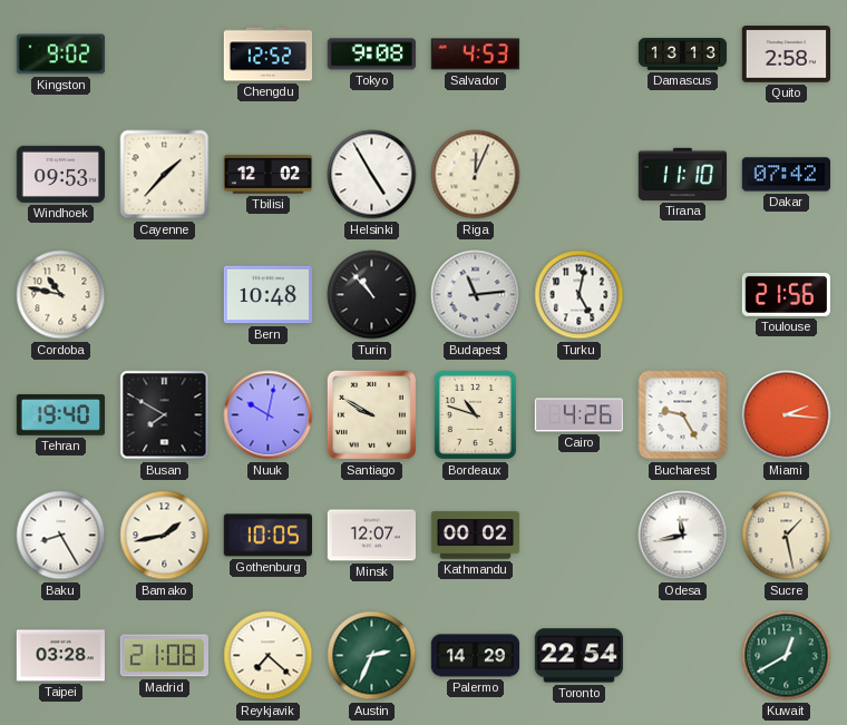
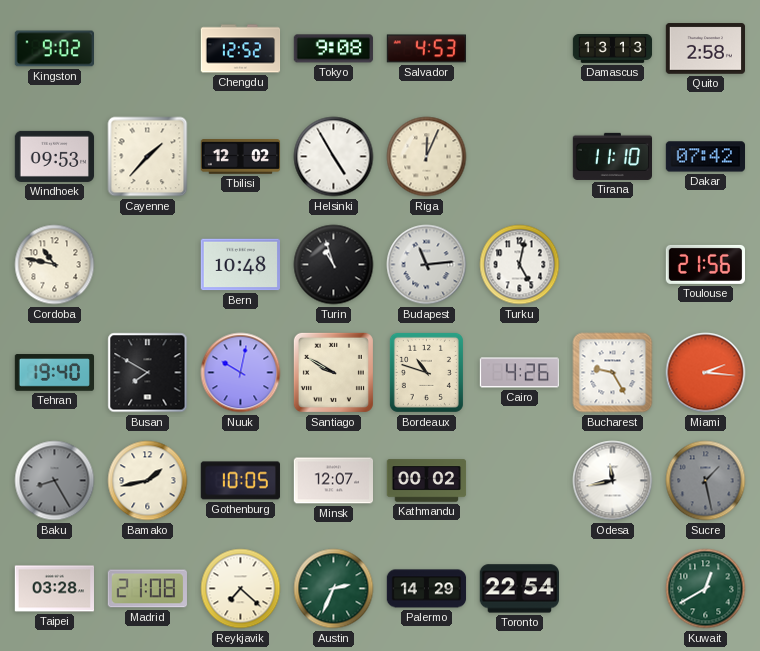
Turin: 10:53 -> 10:57 (334, 265)
Baku dial: white -> grey (55, 481)
Sucre dial: cream -> grey (706, 481)
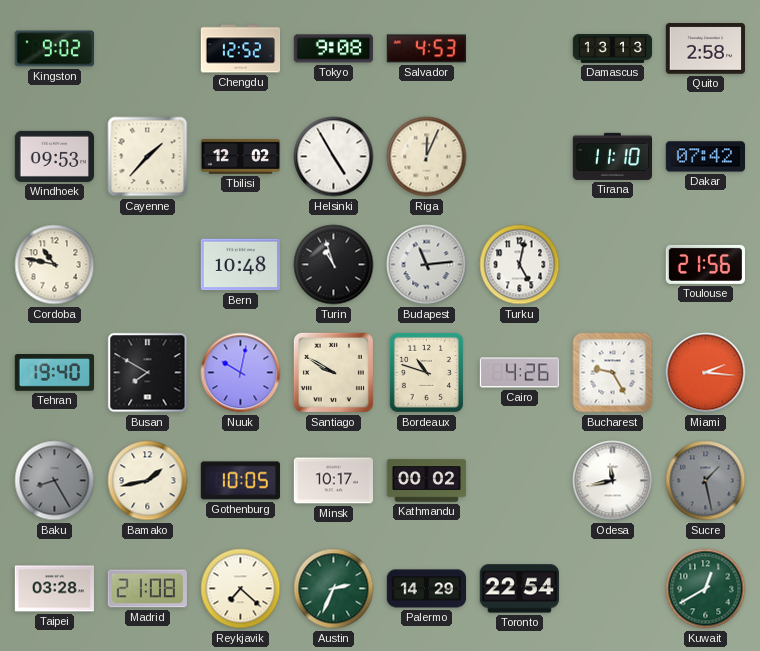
Minsk: 12:07 -> 10:17 (333, 481)
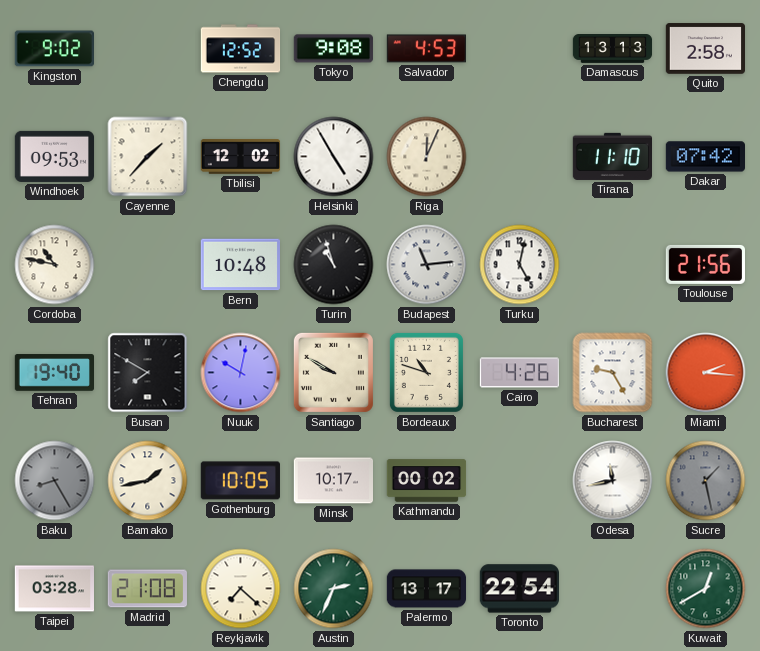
Palermo: 14:29 -> 13:17 (427, 589)
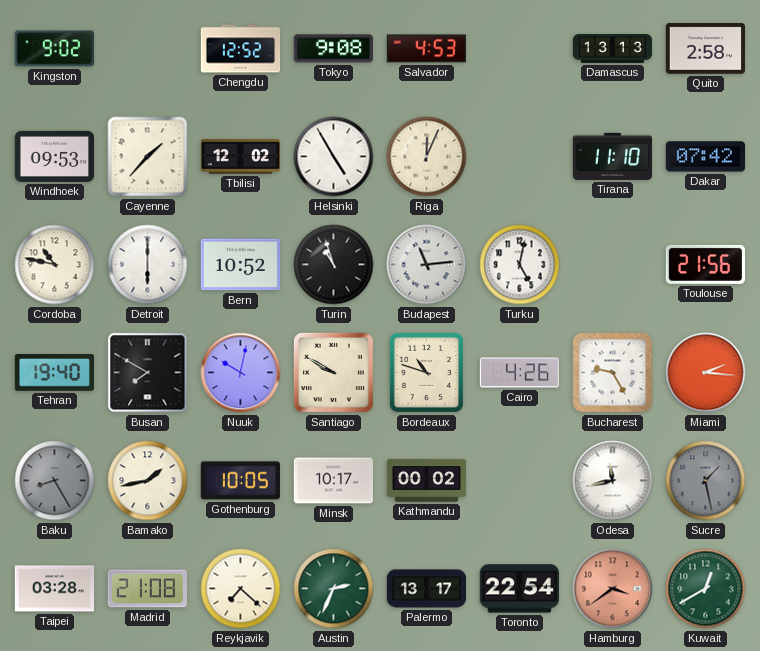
Detroit: none -> 6:00 (148, 265)
Bern: 10:48 -> 10:52 (240, 265)
Hamburg: none -> 3:39 (613, 589)
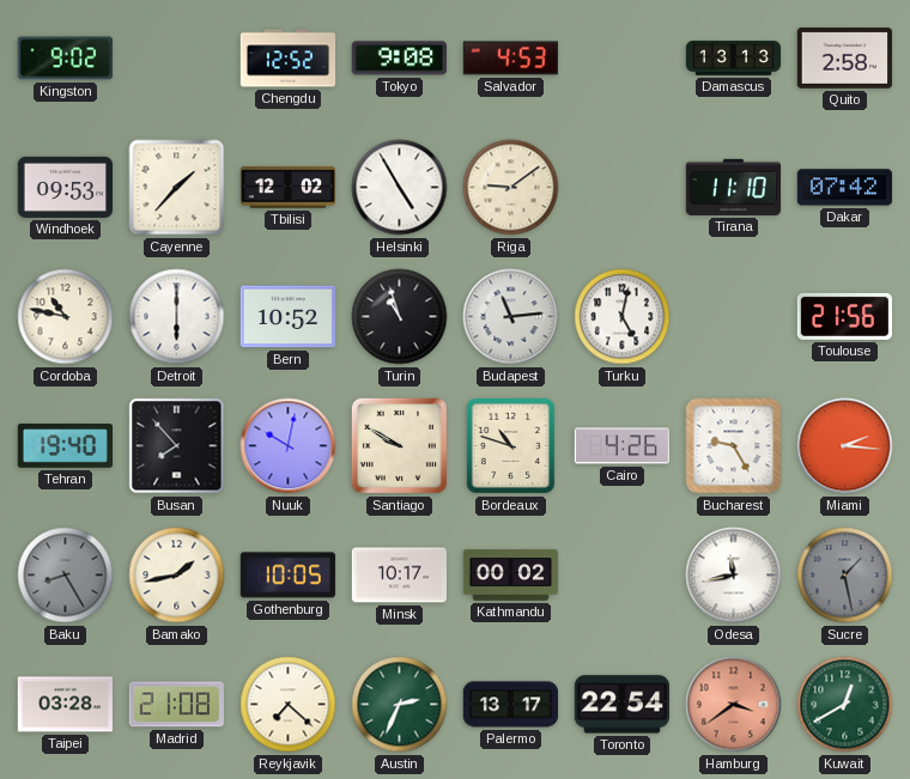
Riga: 12:04 -> 9:09 (511, 188)
Busan: 7:50 -> 7:53 (177, 446)
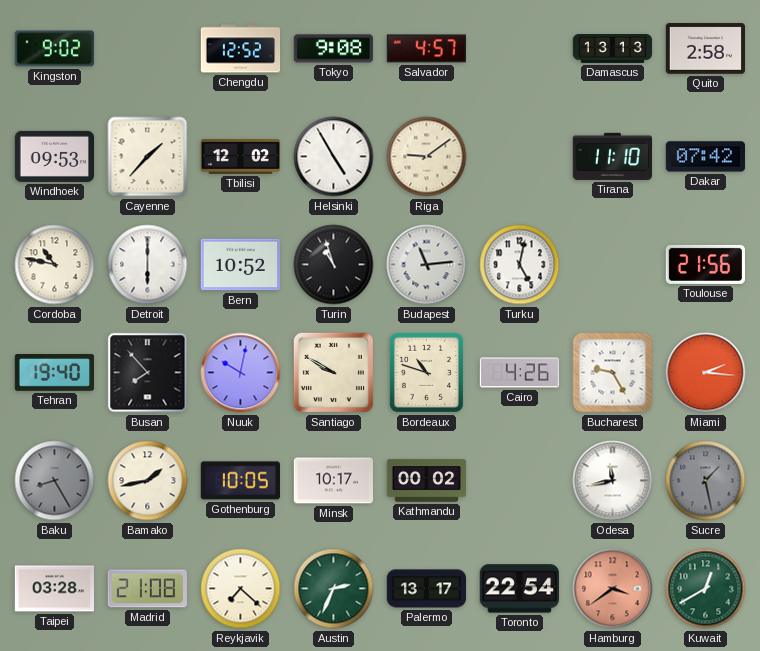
Salvador: 4:53 -> 4:57 (426, 49)
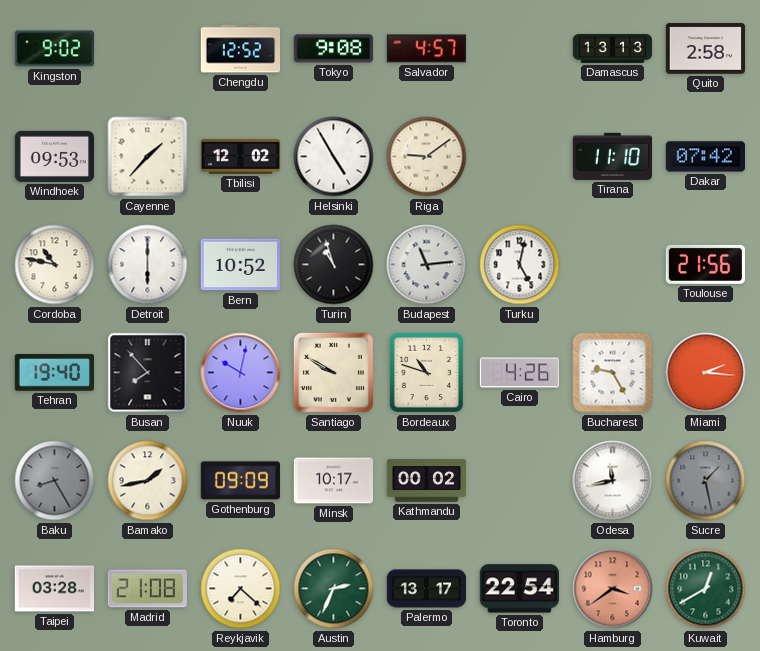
Gothenburg: 10:05 -> 09:09 (240, 481)
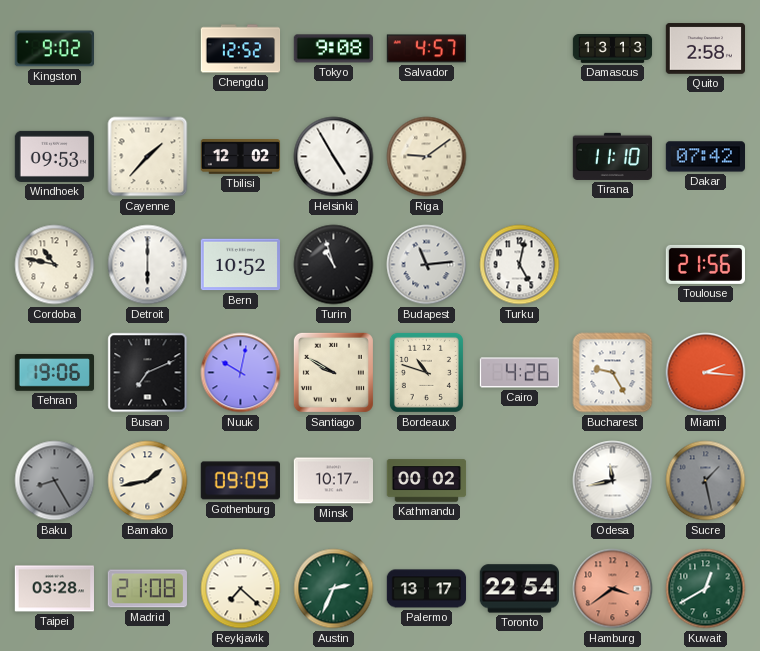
Tehran: 19:40 -> 19:06 (55, 373)
Busan: 7:53 -> 7:11 (148, 373)
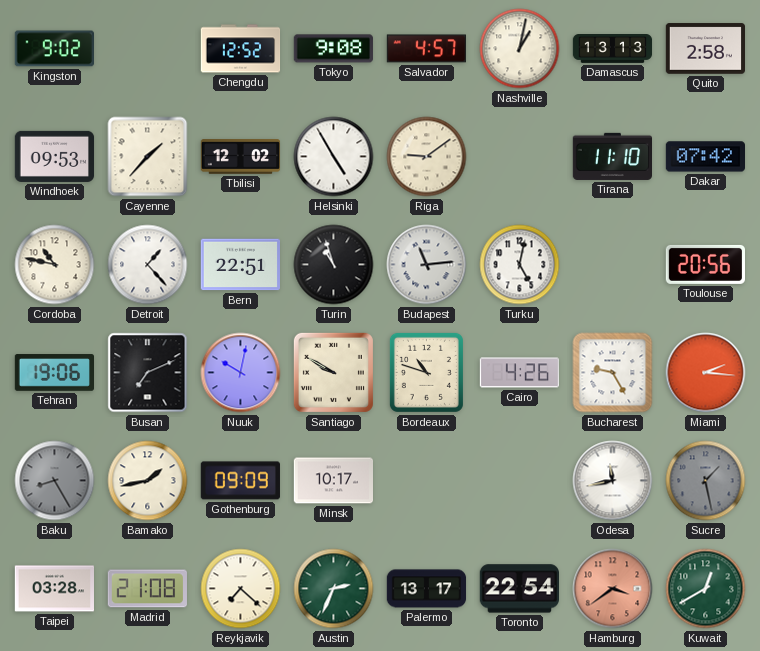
Nashville: none -> 1:02 (520, 49)
Detroit: 6:00 -> 1:23 (148, 265)
Bern: 10:52 -> 22:51 (240, 265)
Toulouse: 21:56 -> 20:56 (705, 264)
Kathmandu: 00:02 -> none (427, 481)
